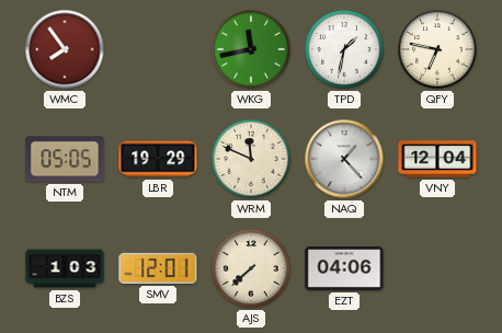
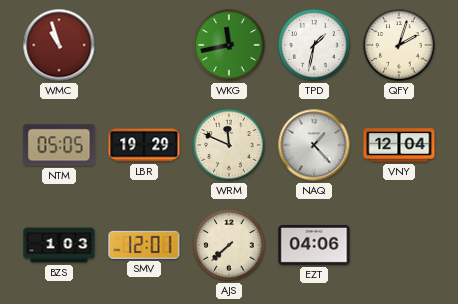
WMC: 7:54 -> 10:57 (59, 45)
QFY: 6:47 -> 2:03 (399, 45)
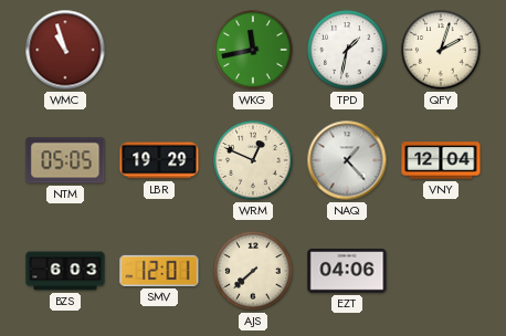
WRM: 11:49 -> 12:49 (253, 160)
BZS: 1:03 -> 6:03 (65, 271)
